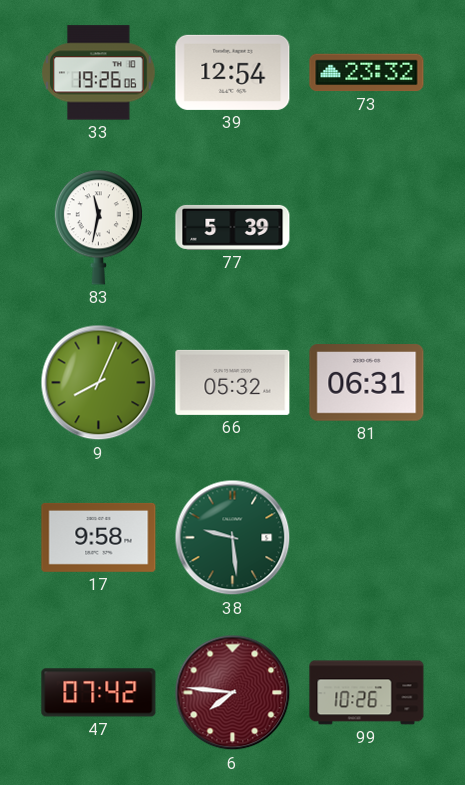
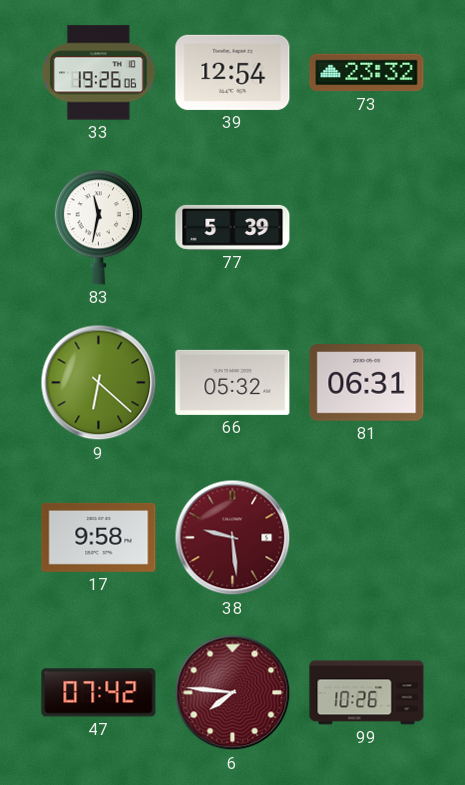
9: 8:04 -> 6:22 (99, 383)
38 dial: green -> burgundy (233, 538)
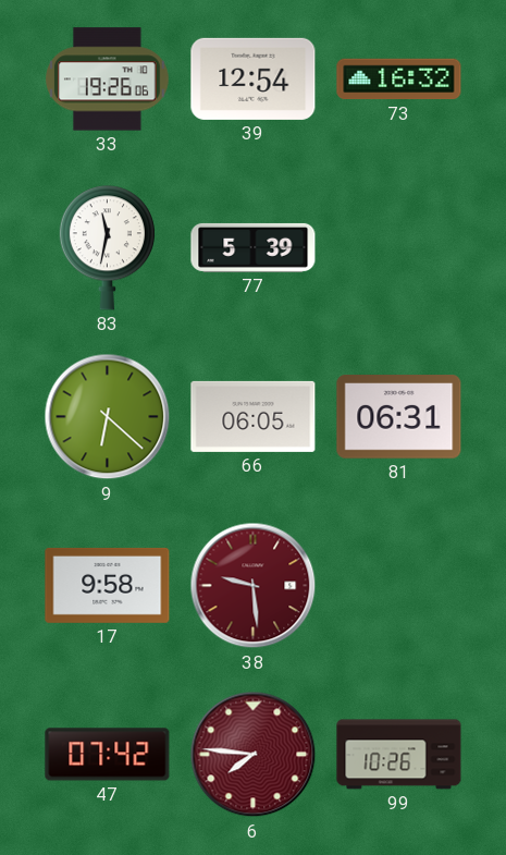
73: 23:32 -> 16:32 (399, 80)
66: 05:32 -> 06:05 (254, 416)
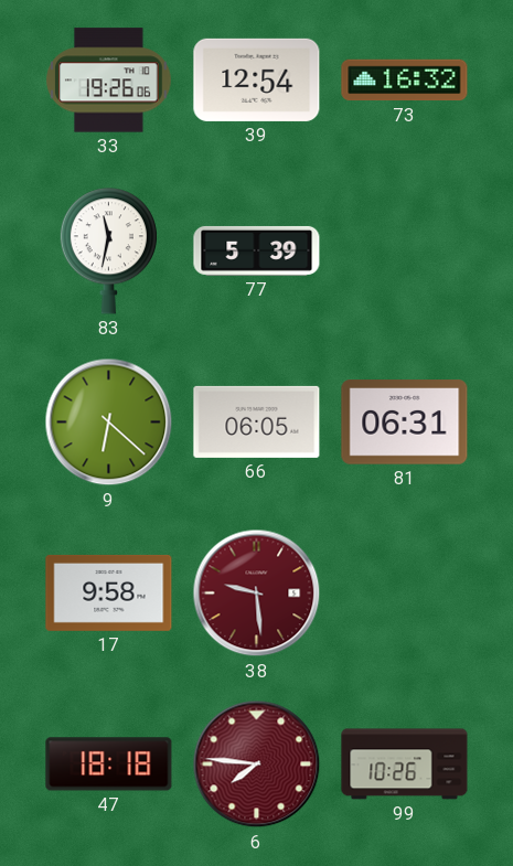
47: 07:42 -> 18:18 (109, 765)
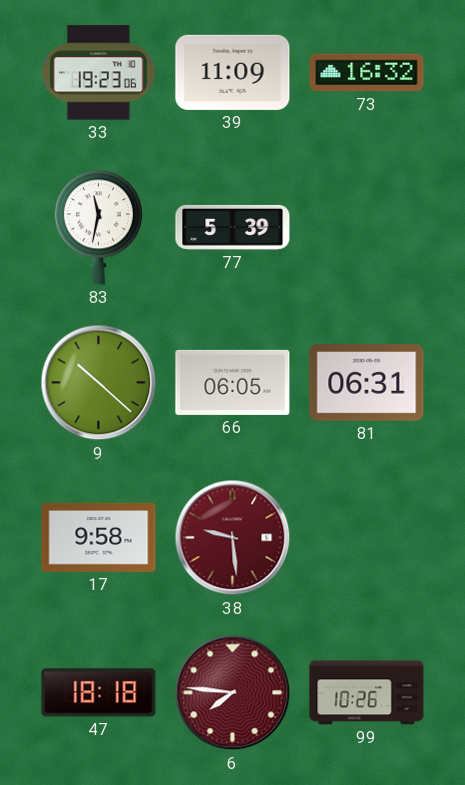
33: 19:26 -> 19:23 (99, 73)
39: 12:54 -> 11:09 (233, 72)
9: 6:22 -> 10:22 (99, 383)
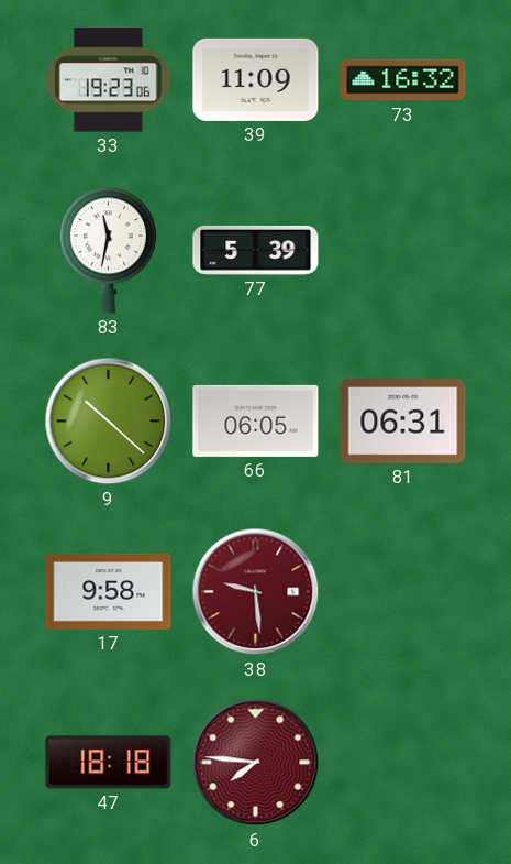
99: 10:26 -> none (367, 693)
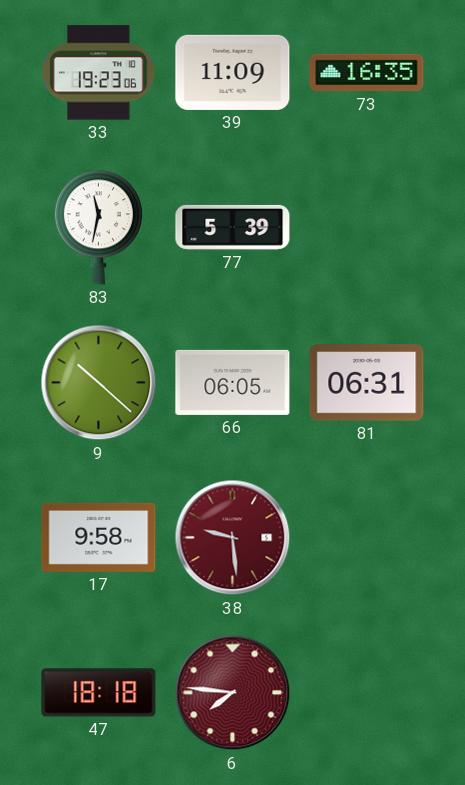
73: 16:32 -> 16:35 (367, 73)
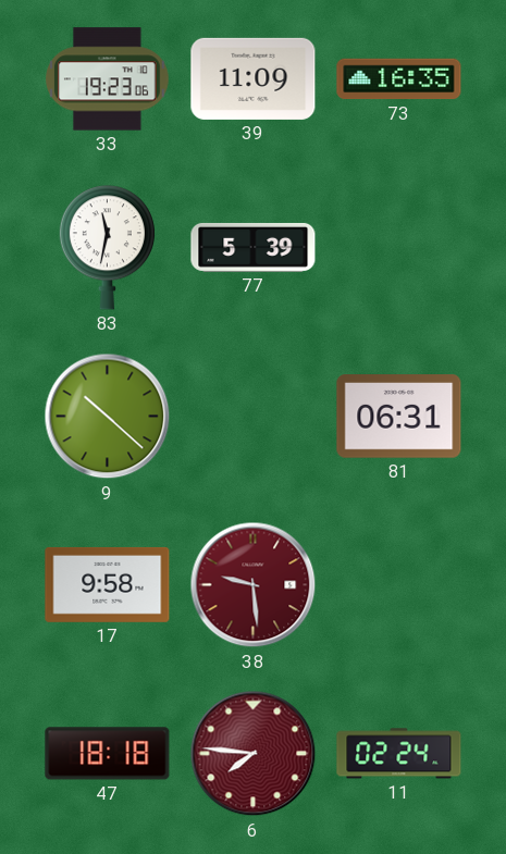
66: 06:05 -> none (233, 382)
11: none -> 02:24 (399, 754)
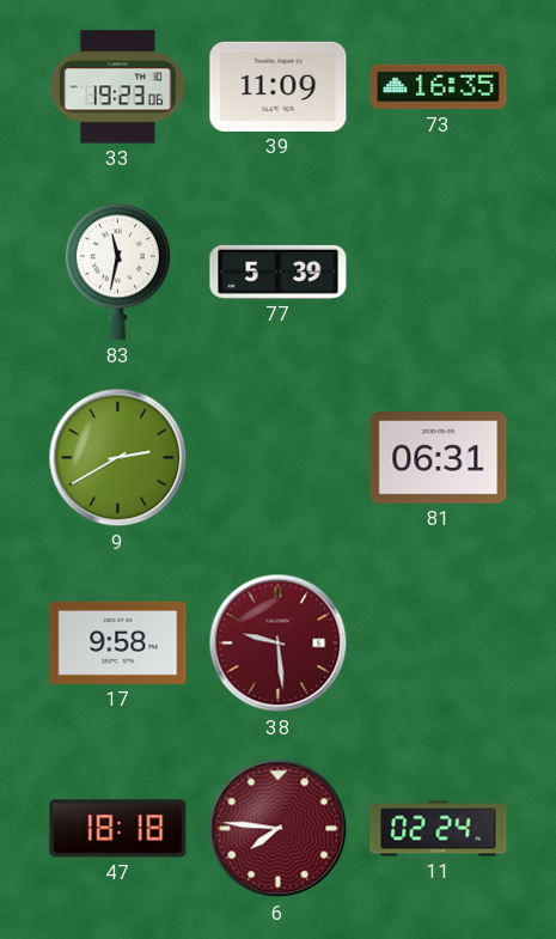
9: 10:22 -> 2:40 (118, 458)
